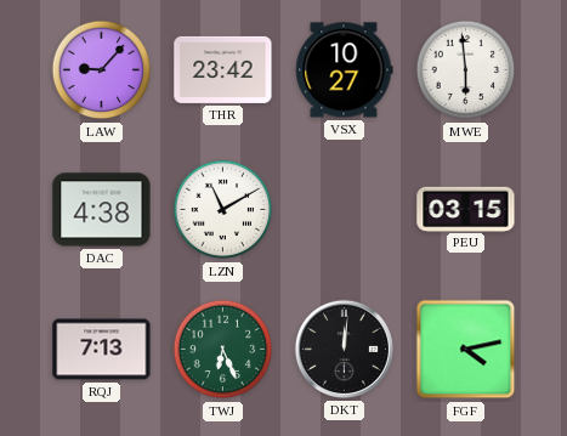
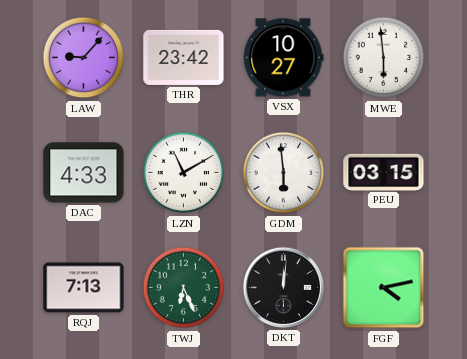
DAC: 4:38 -> 4:33 (84, 173)
GDM: none -> 5:59 (284, 173)
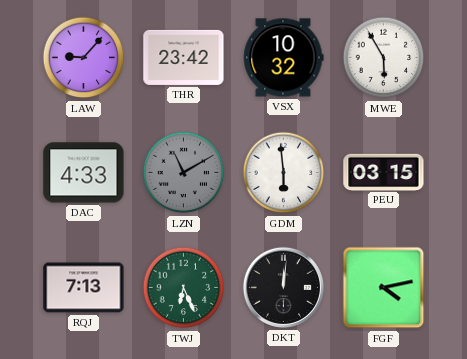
VSX: 10:27 -> 10:32 (283, 58)
MWE: 5:59 -> 5:55 (384, 58)
LZN dial: white -> grey (184, 173)
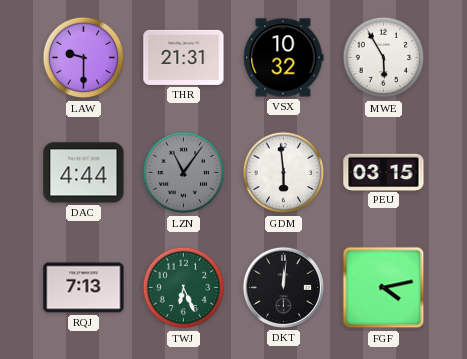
LAW: 9:07 -> 9:30 (84, 58)
THR: 23:42 -> 21:31 (184, 57)
DAC: 4:33 -> 4:44 (84, 173)
LZN: 11:10 -> 11:06 (184, 173)
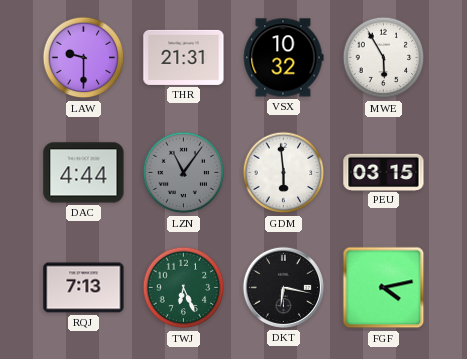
DKT: 12:01 -> 6:17 (283, 287)
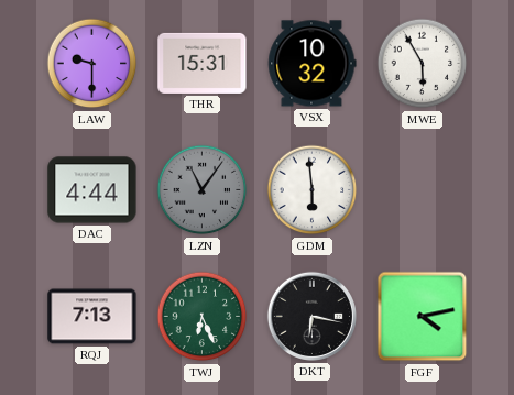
THR: 21:31 -> 15:31 (203, 63)
PEU: 03:15 -> none (384, 172)
